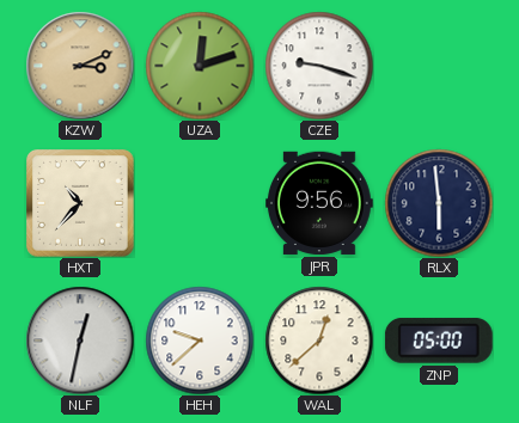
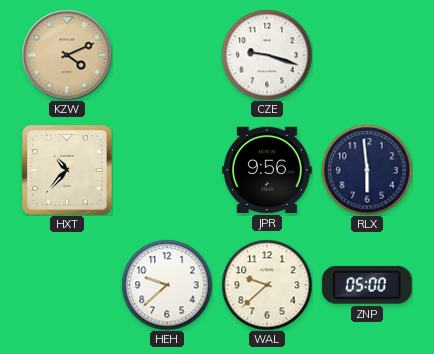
KZW: 3:11 -> 4:11 (67, 55)
UZA: 12:12 -> none (200, 66)
NLF: 12:32 -> none (80, 341)
WAL: 12:38 -> 9:38 (267, 285)
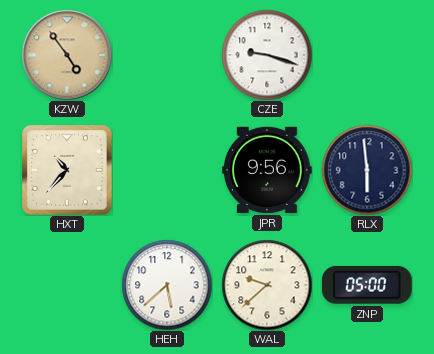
KZW: 4:11 -> 4:54 (67, 55)
HEH: 9:38 -> 5:38 (167, 285)
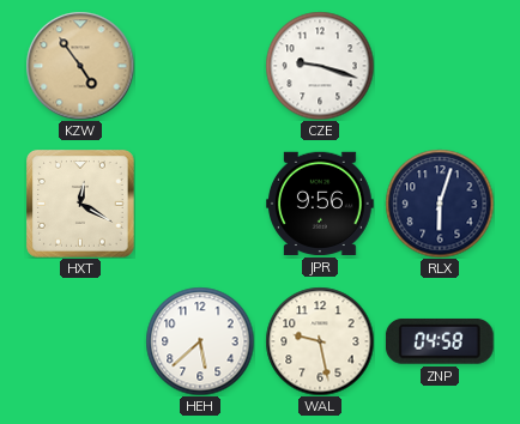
HXT: 10:37 -> 12:20 (80, 204)
RLX: 5:59 -> 6:03 (440, 204)
WAL: 9:38 -> 9:28 (320, 341)
ZNP: 05:00 -> 04:58 (440, 341)
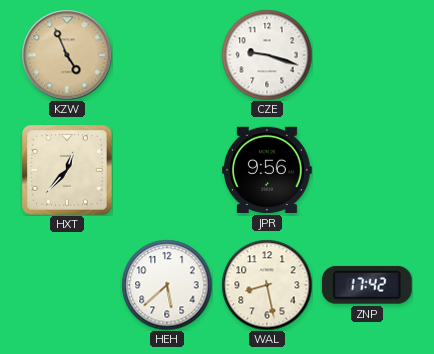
KZW: 4:54 -> 4:56 (67, 55)
HXT: 12:20 -> 12:37 (67, 170)
RLX: 6:03 -> none (440, 204)
WAL: 9:28 -> 8:28 (267, 285)
ZNP: 04:58 -> 17:42 (367, 285)
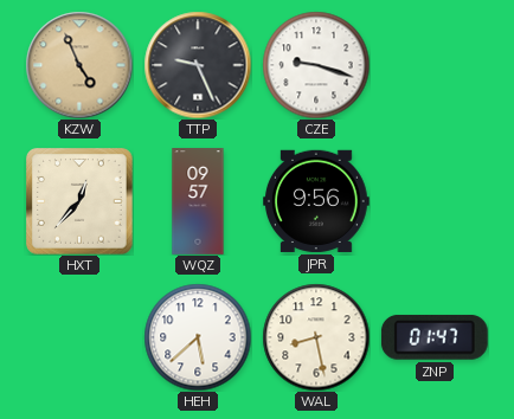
TTP: none -> 9:26 (198, 65)
WQZ: none -> 09:57 (198, 201)
ZNP: 17:42 -> 01:47 (435, 337)
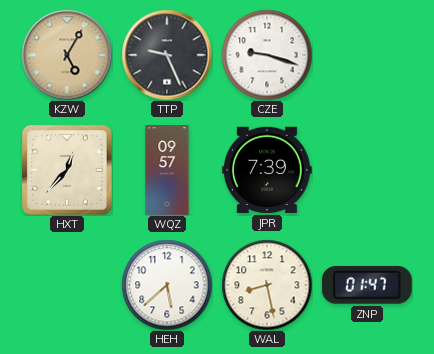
KZW: 4:56 -> 5:05 (67, 55)
JPR: 9:56 -> 7:39 (268, 170)
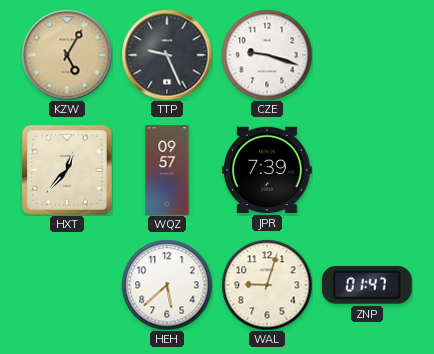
WAL: 8:28 -> 9:03 (267, 285)
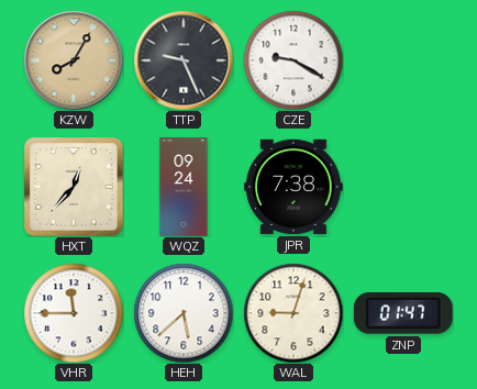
KZW: 5:05 -> 8:05 (74, 60)
CZE: 9:18 -> 9:20 (293, 60)
WQZ: 09:57 -> 09:24 (184, 187)
JPR: 7:39 -> 7:38 (295, 187)
VHR: none -> 11:45 (74, 313)
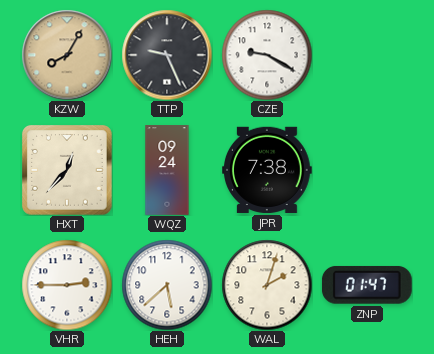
VHR: 11:45 -> 2:45 (67, 285)
WAL: 9:03 -> 2:03 (267, 285)
